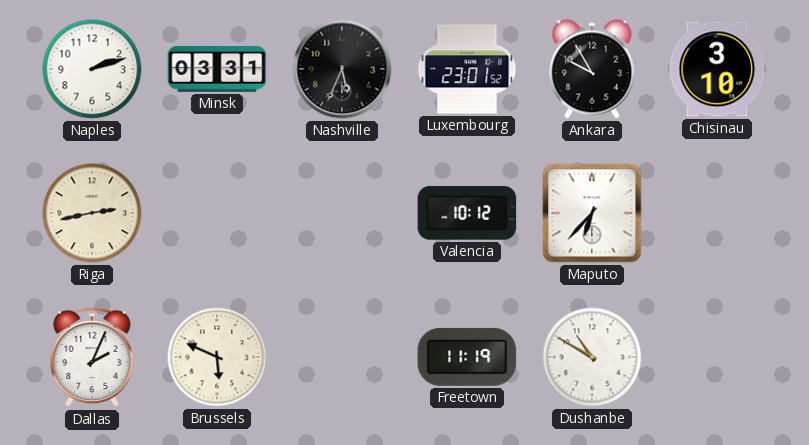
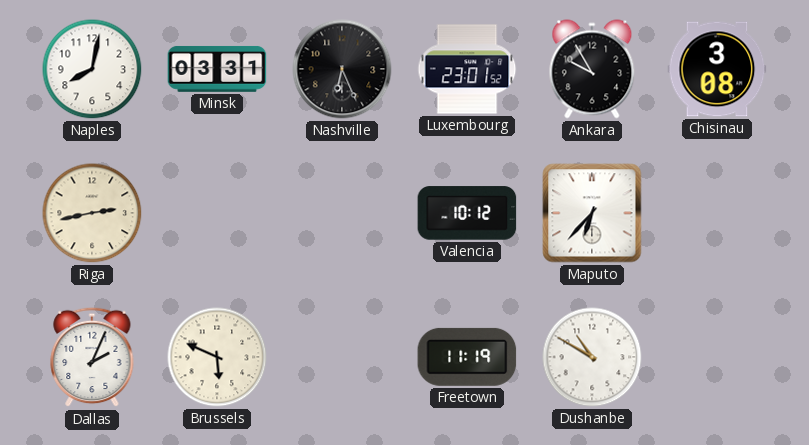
Naples: 2:12 -> 8:02 (92, 69)
Nashville: 5:34 -> 6:26 (342, 69)
Chisinau: 3:10 -> 3:08 (717, 69)
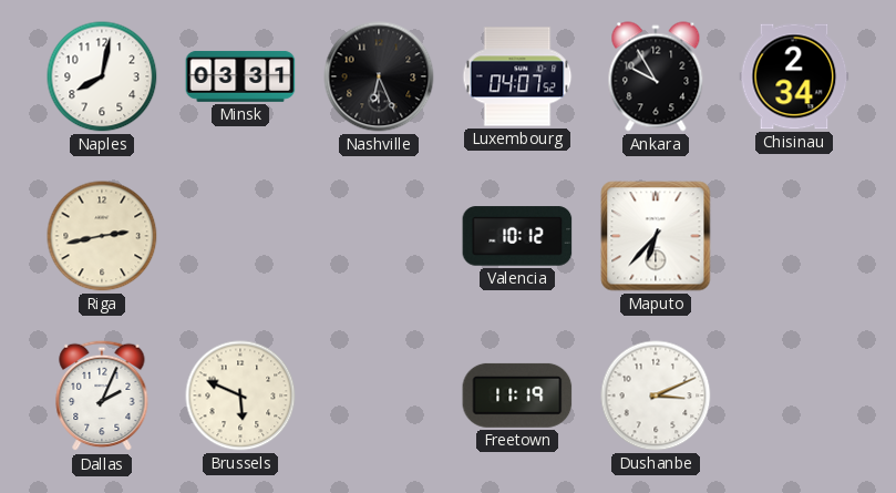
Luxembourg: 23:01 -> 04:07 (517, 76)
Chisinau: 3:08 -> 2:34 (794, 76)
Dushanbe: 10:50 -> 3:11 (656, 396)
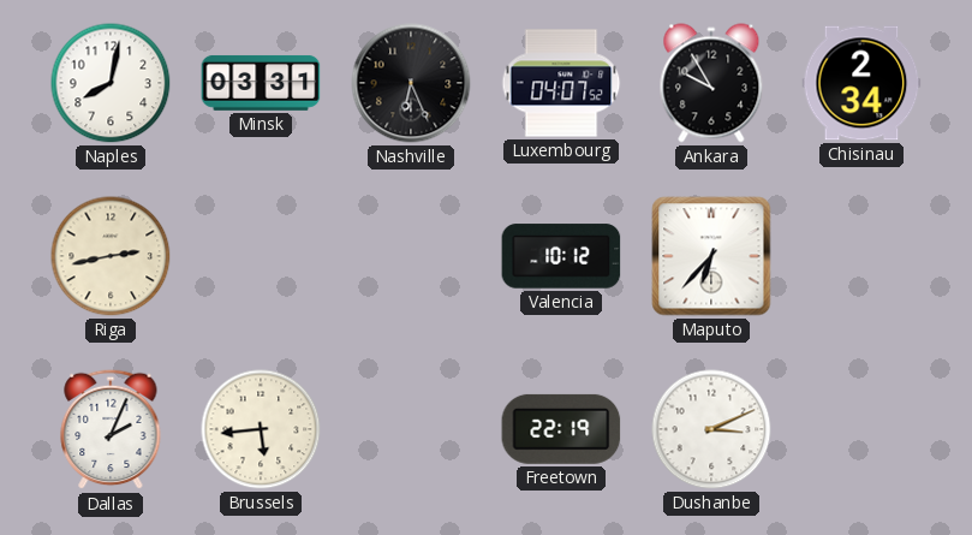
Brussels: 5:49 -> 5:44 (261, 429)
Freetown: 11:19 -> 22:19 (561, 429)
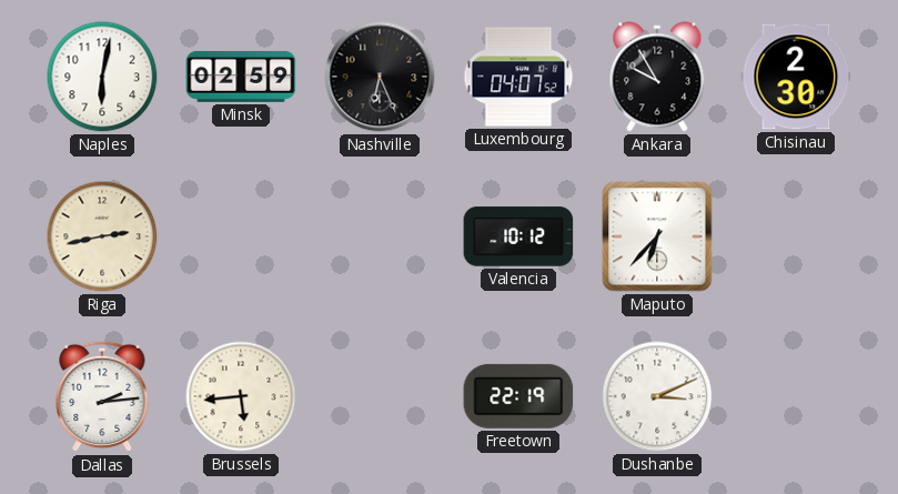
Naples: 8:02 -> 6:02 (102, 77)
Minsk: 03:31 -> 02:59 (241, 77)
Chisinau: 2:34 -> 2:30 (796, 77)
Dallas: 2:04 -> 2:14 (102, 396)
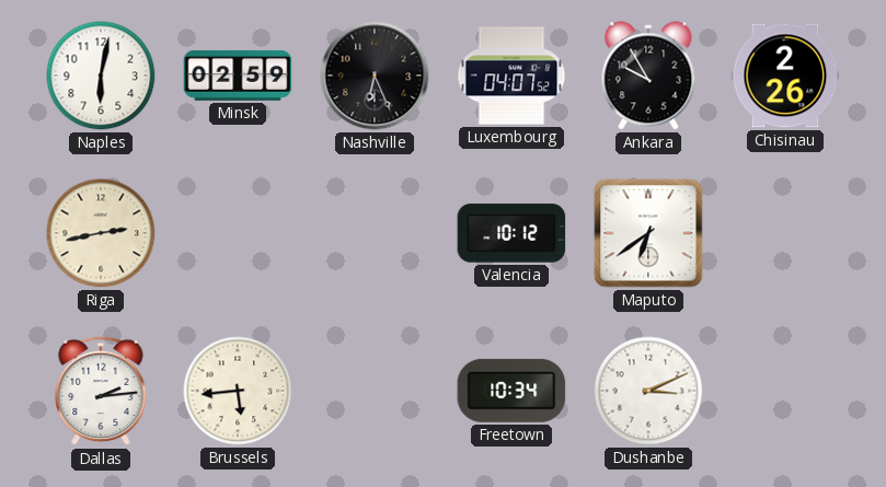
Chisinau: 2:30 -> 2:26 (785, 76)
Maputo: 6:37 -> 6:39 (648, 233)
Freetown: 22:19 -> 10:34 (511, 391)
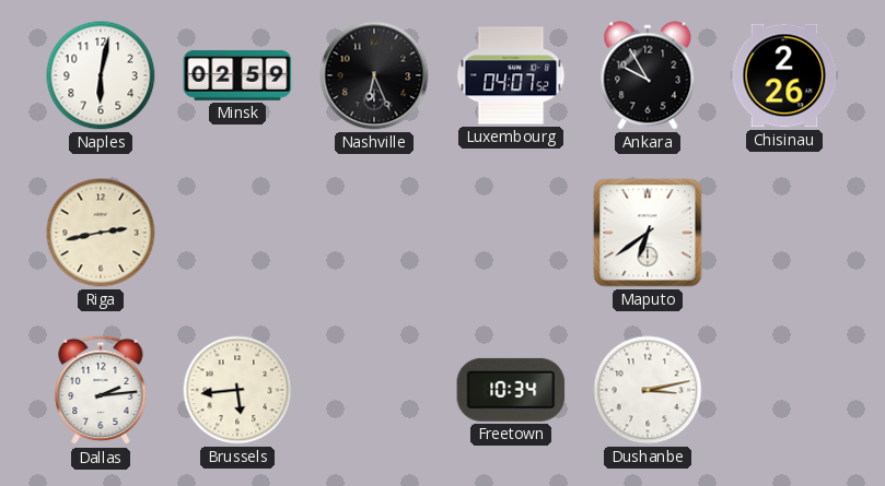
Valencia: 10:12 -> none (511, 233)
Dushanbe: 3:11 -> 3:13 (648, 390)
